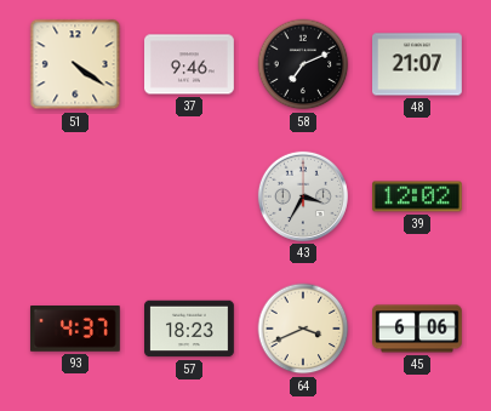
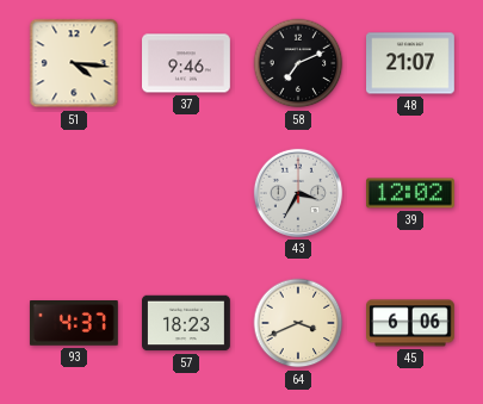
51: 4:21 -> 4:16 (74, 63)
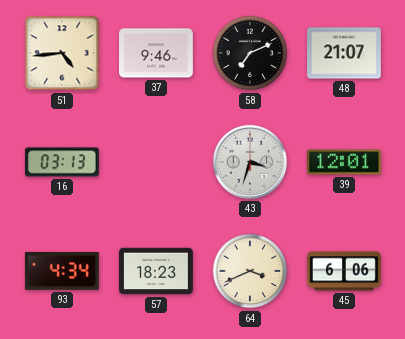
51: 4:16 -> 4:44 (62, 53)
16: none -> 03:13 (62, 162)
43: 3:35 -> 3:33 (250, 162)
39: 12:02 -> 12:01 (345, 162)
93: 4:37 -> 4:34 (62, 271)
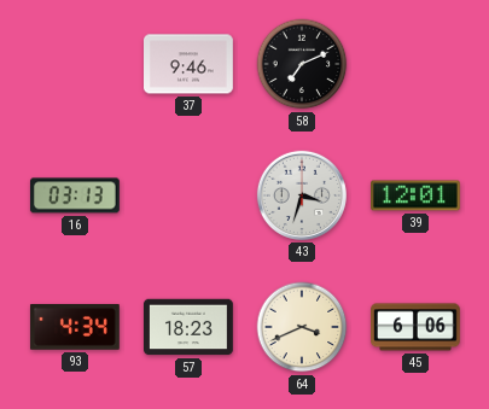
51: 4:44 -> none (62, 53)
48: 21:07 -> none (345, 53)
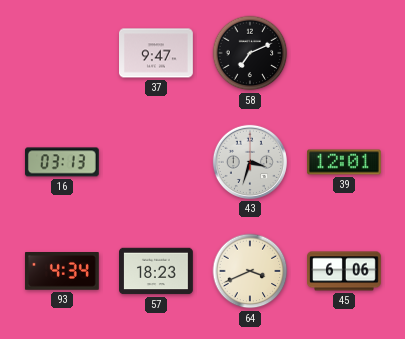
37: 9:46 -> 9:47 (157, 53)
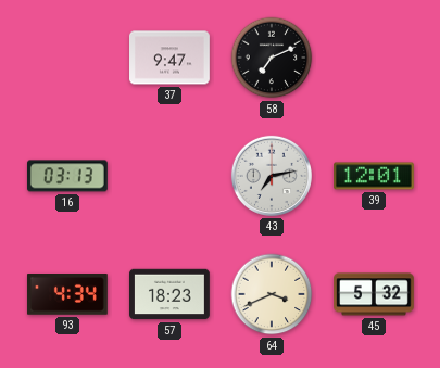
43: 3:33 -> 7:13 (272, 176)
45: 6:06 -> 5:32 (375, 294)
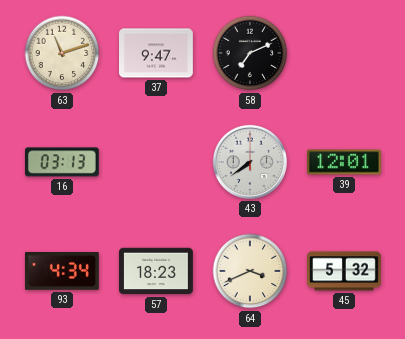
63: none -> 11:12 (62, 53)
43: 7:13 -> 7:39 (250, 162)
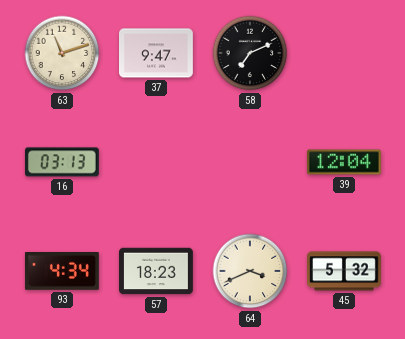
43: 7:39 -> none (250, 162)
39: 12:01 -> 12:04 (345, 162)
